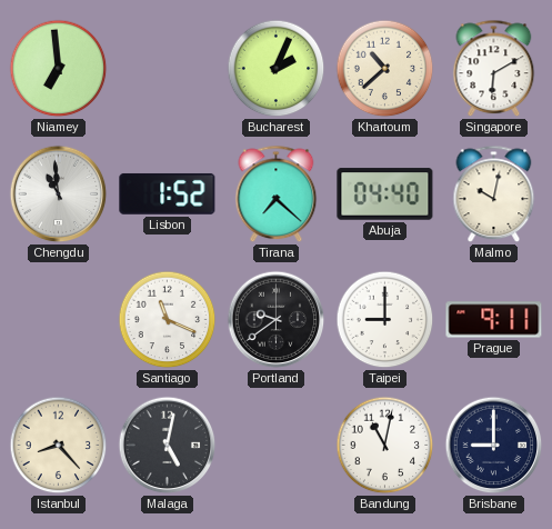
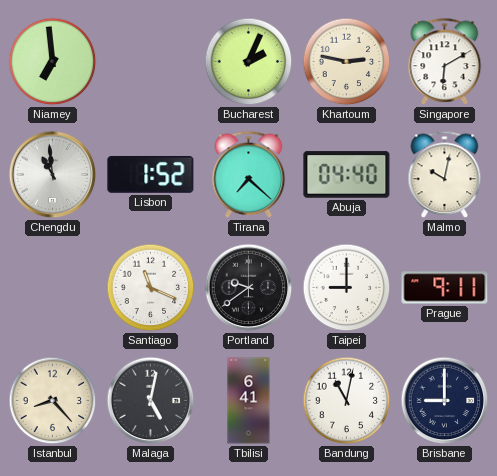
Khartoum: 10:38 -> 2:47 (347, 62)
Tbilisi: none -> 6:41 (249, 401)
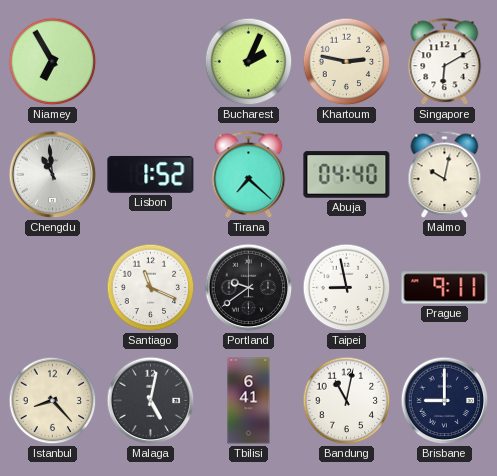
Niamey: 6:59 -> 6:55 (53, 62)
Taipei: 9:00 -> 8:58 (347, 288)
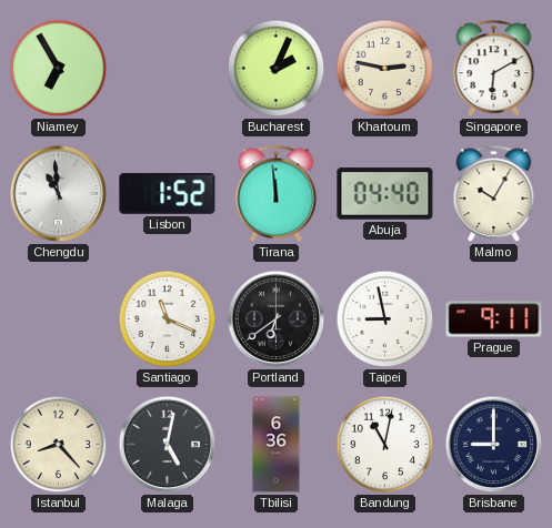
Tirana: 7:22 -> 11:59 (277, 194)
Malmo: 10:02 -> 10:05 (494, 194)
Portland: 9:39 -> 6:39 (277, 319)
Tbilisi: 6:41 -> 6:36 (277, 445)
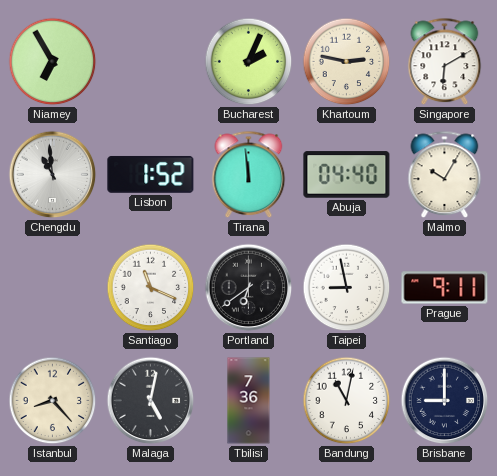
Tbilisi: 6:36 -> 7:36 (249, 401)
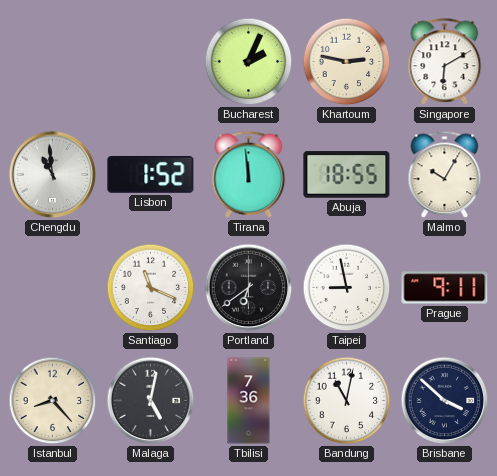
Niamey: 6:55 -> none (53, 62)
Abuja: 04:40 -> 18:55 (347, 175)
Brisbane: 9:00 -> 3:52 (445, 401)
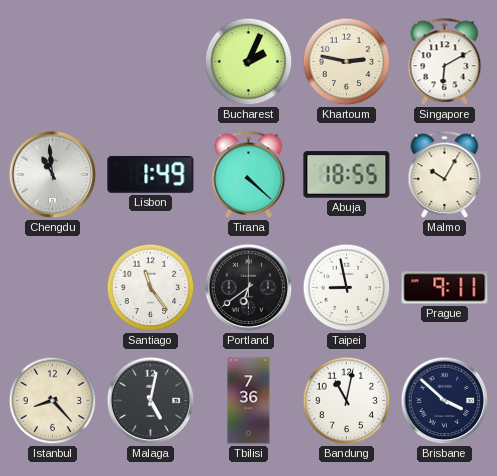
Lisbon: 1:52 -> 1:49 (151, 174)
Tirana: 11:59 -> 4:22 (249, 175)
Santiago: 11:19 -> 11:24 (151, 288)
